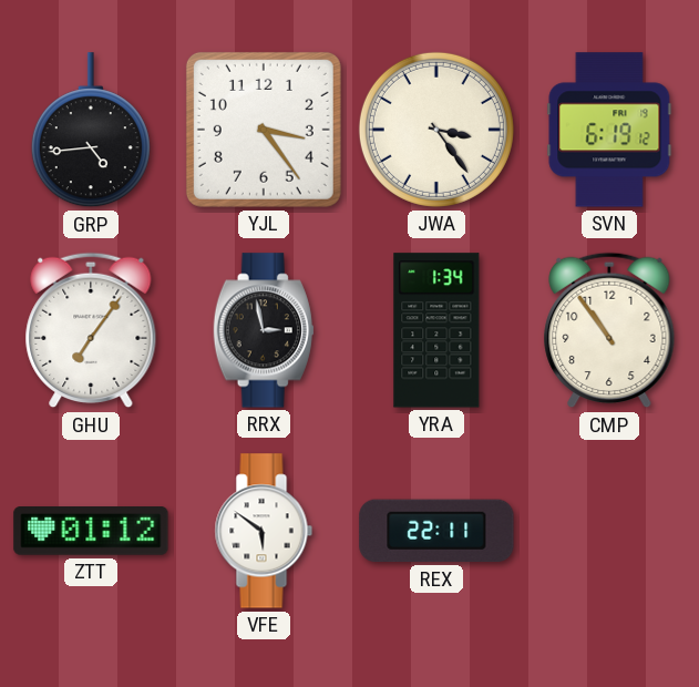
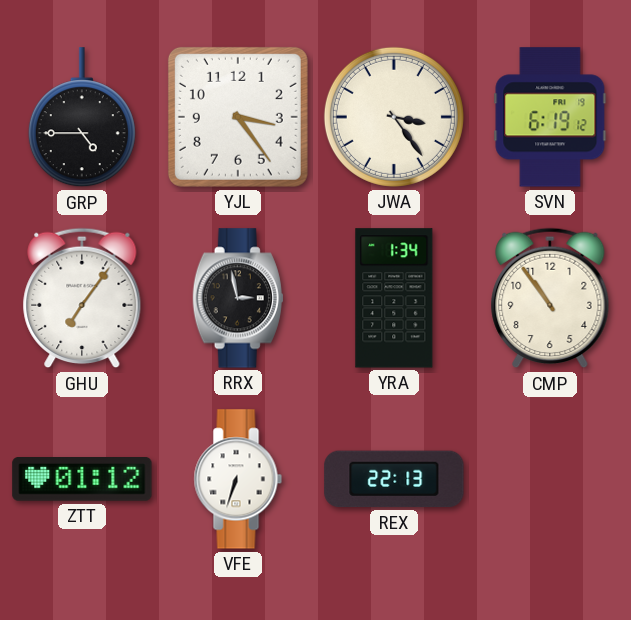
GRP: 4:44 -> 4:45 (82, 118)
VFE: 5:51 -> 6:33 (238, 479)
REX: 22:11 -> 22:13 (394, 479)
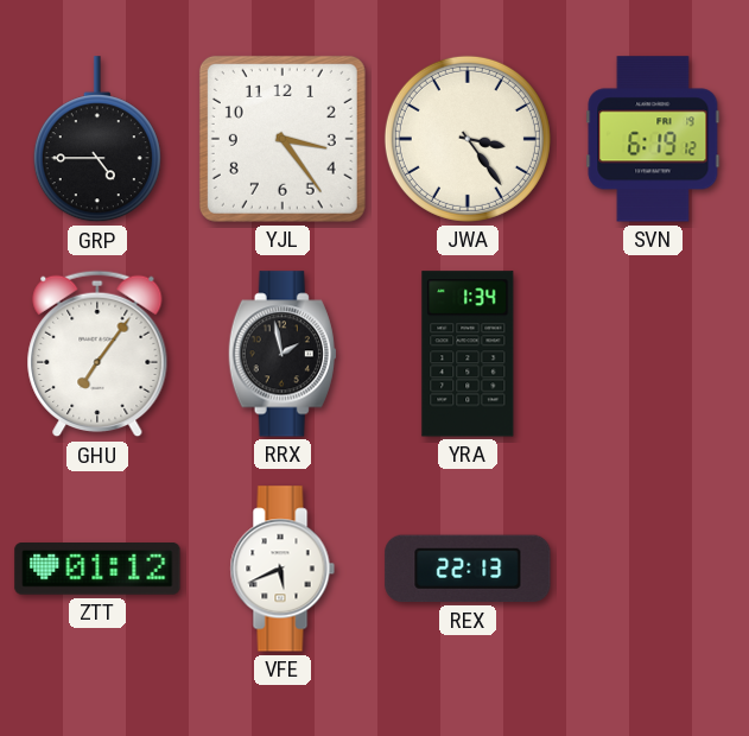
RRX: 2:58 -> 1:58 (283, 354)
CMP: 10:54 -> none (550, 298)
VFE: 6:33 -> 5:41 (283, 569)
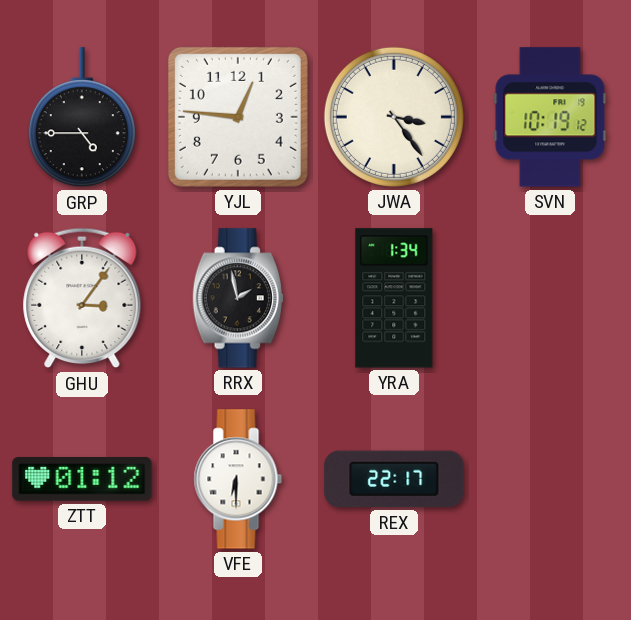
YJL: 3:24 -> 12:46 (238, 117)
SVN: 6:19 -> 10:19 (550, 117)
GHU: 7:06 -> 3:06 (82, 298)
VFE: 5:41 -> 6:30 (238, 479)
REX: 22:13 -> 22:17 (394, 479)
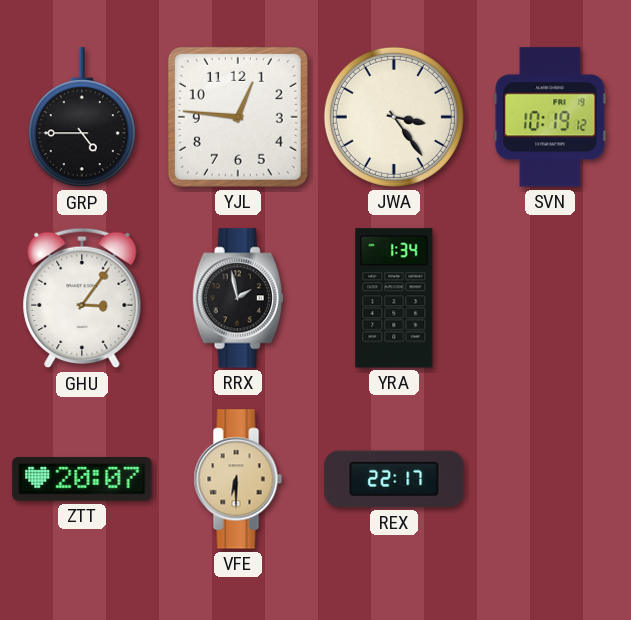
ZTT: 01:12 -> 20:07 (82, 479)
VFE dial: white -> champagne (238, 479)
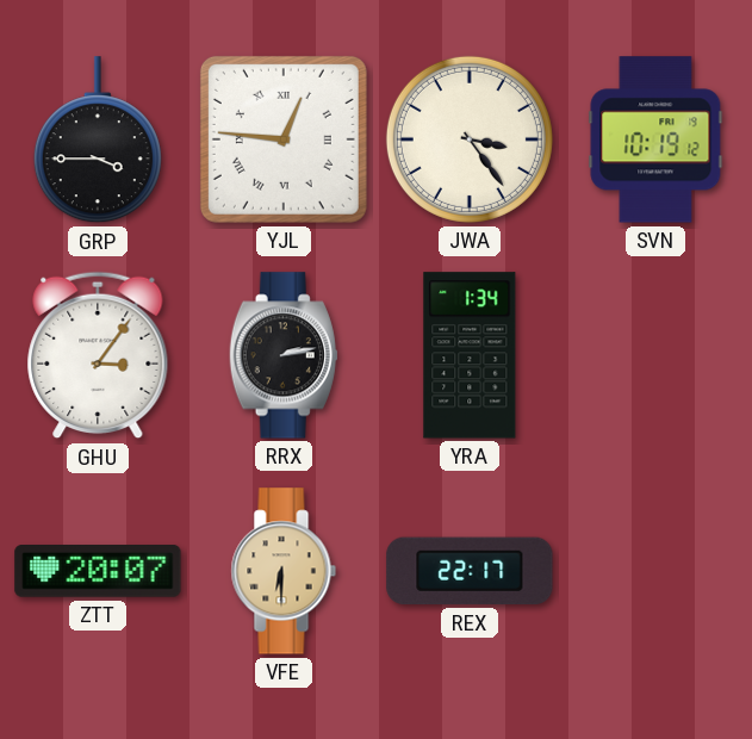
GRP: 4:45 -> 3:45 (98, 141)
YJL numerals: Arabic -> Roman (284, 139)
RRX: 1:58 -> 2:13 (284, 355)
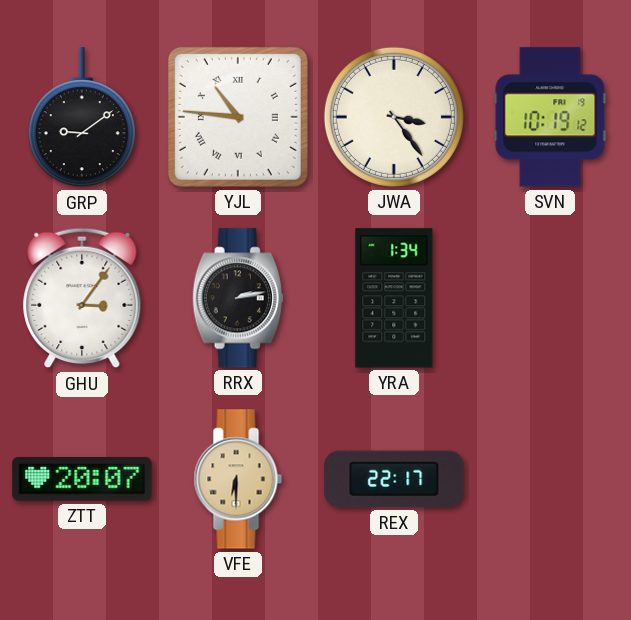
GRP: 3:45 -> 9:09 (82, 118)
YJL: 12:46 -> 10:46 (238, 117)
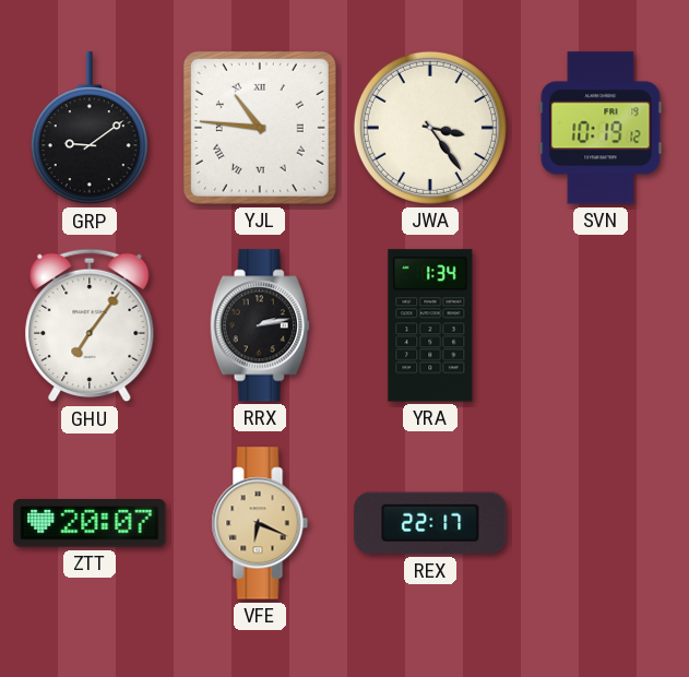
GHU: 3:06 -> 7:06 (90, 325)
VFE: 6:30 -> 6:19 (260, 523)
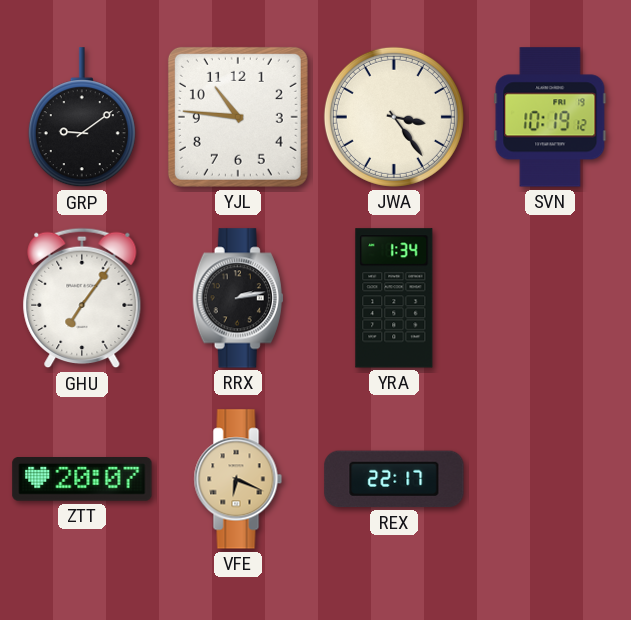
YJL numerals: Roman -> Arabic (238, 117)
